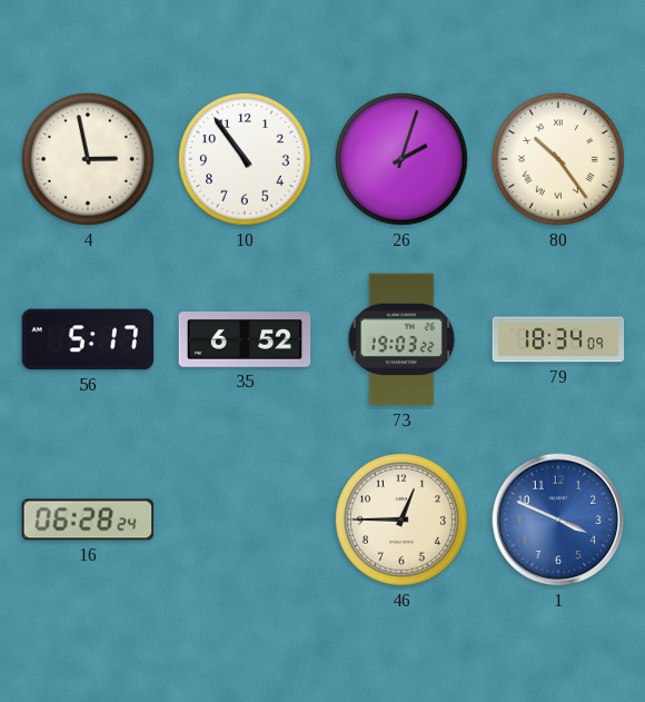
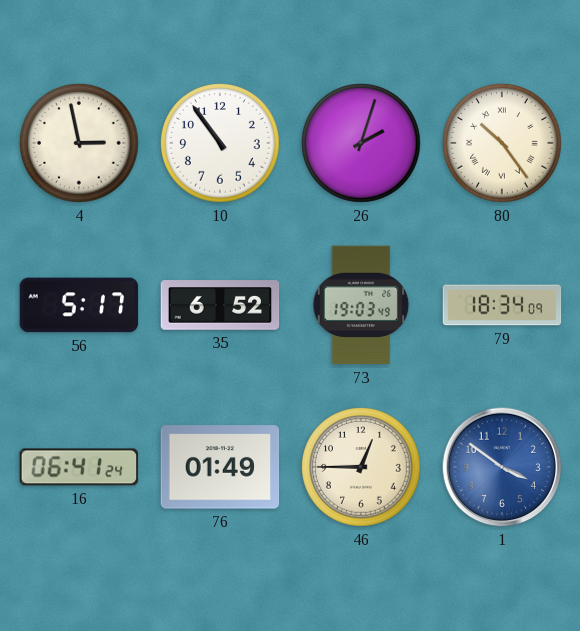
73: 19:03:22 -> 19:03:49 (361, 305)
16: 06:28 -> 06:41 (79, 467)
76: none -> 01:49 (220, 467)
1: 3:49 -> 3:51 (502, 467)
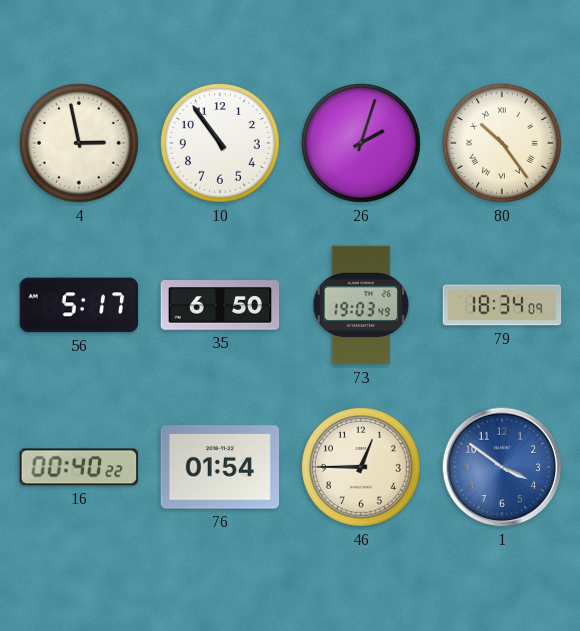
35: 6:52 -> 6:50 (220, 305)
16: 06:41 -> 00:40 (79, 467)
76: 01:49 -> 01:54 (220, 467)
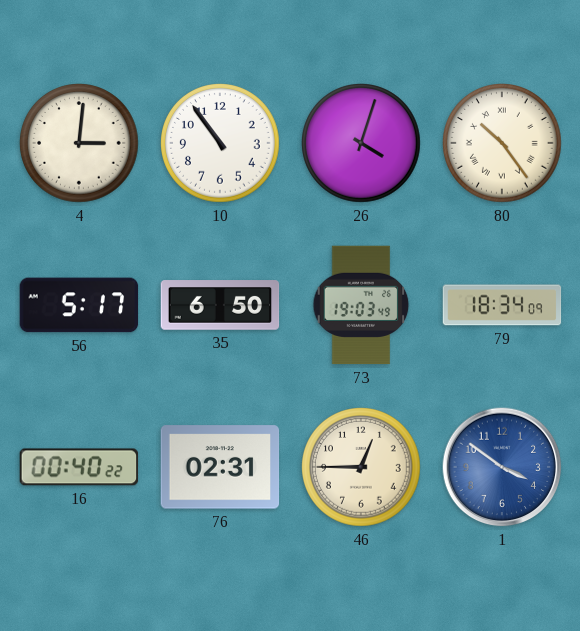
4: 2:58 -> 3:01 (79, 143)
26: 2:03 -> 4:03 (361, 143)
76: 01:54 -> 02:31 (220, 467)
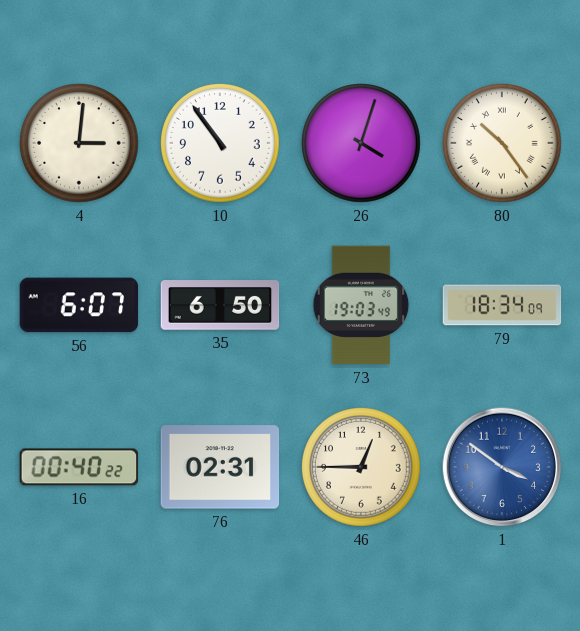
56: 5:17 -> 6:07 (79, 305)
